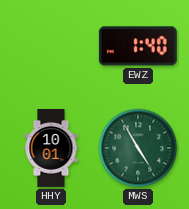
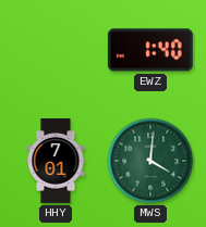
HHY: 10:01 -> 7:01 (56, 162)
MWS: 4:55 -> 4:01 (150, 161)
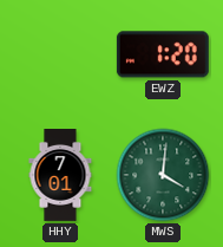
EWZ: 1:40 -> 1:20 (163, 54)
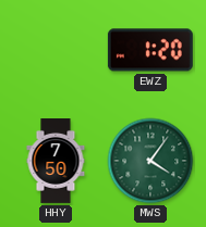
HHY: 7:01 -> 7:50 (56, 162)
MWS: 4:01 -> 4:06 (150, 161)
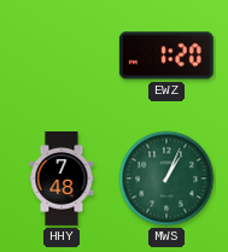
HHY: 7:50 -> 7:48 (62, 180)
MWS: 4:06 -> 1:04 (166, 178)
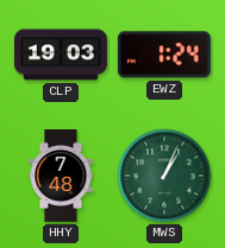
CLP: none -> 19:03 (61, 55)
EWZ: 1:20 -> 1:24 (164, 55)
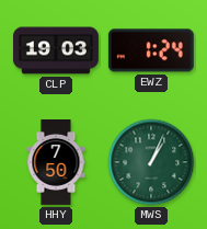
HHY: 7:48 -> 7:50 (56, 163)
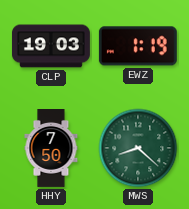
EWZ: 1:24 -> 1:19 (138, 46)
MWS: 1:04 -> 8:22 (138, 148)
